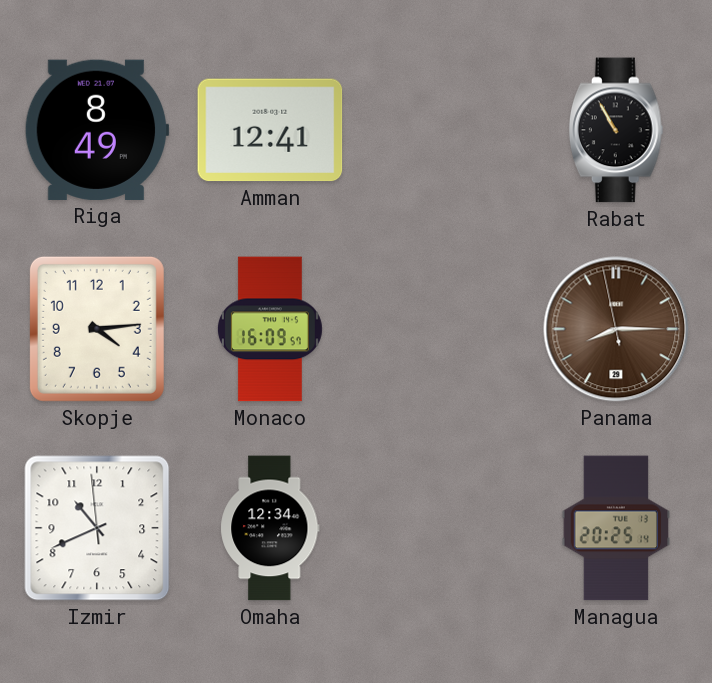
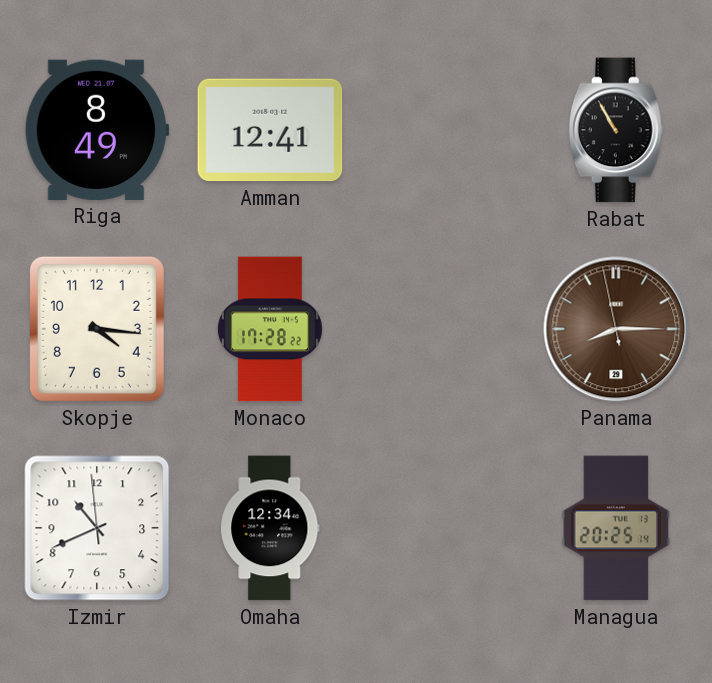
Skopje: 4:14 -> 4:16 (97, 329)
Monaco: 16:09 -> 17:28 (270, 329)
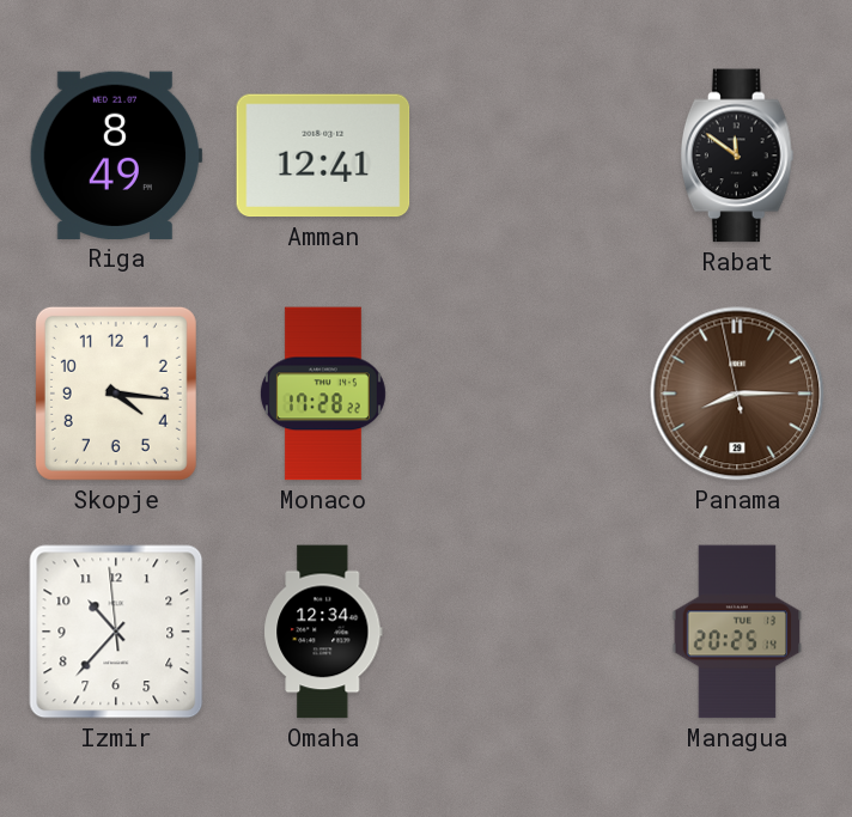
Rabat: 10:55 -> 11:51 (737, 156)
Izmir: 10:40 -> 10:36 (116, 632)
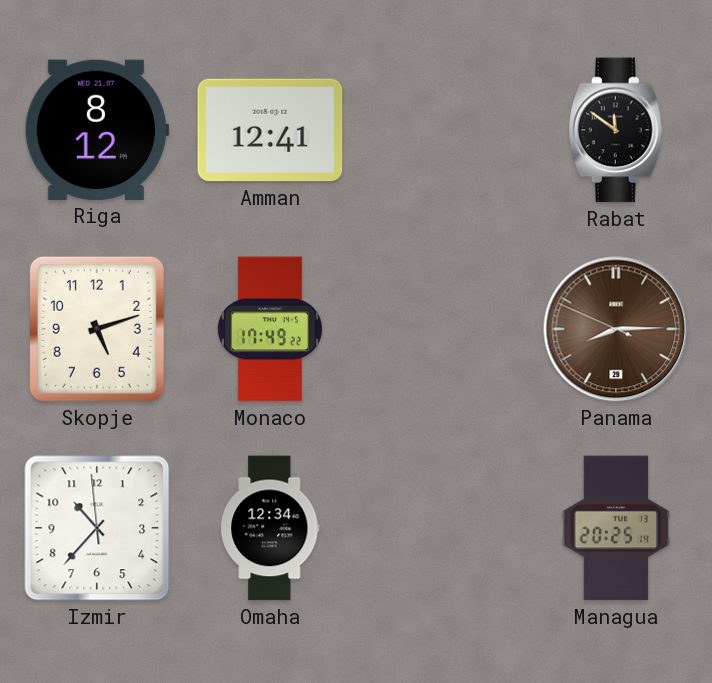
Riga: 8:49 -> 8:12 (97, 130)
Skopje: 4:16 -> 5:12 (97, 329)
Monaco: 17:28 -> 17:49 (270, 329)
Panama: 8:14:58 -> 8:14:49 (616, 329)
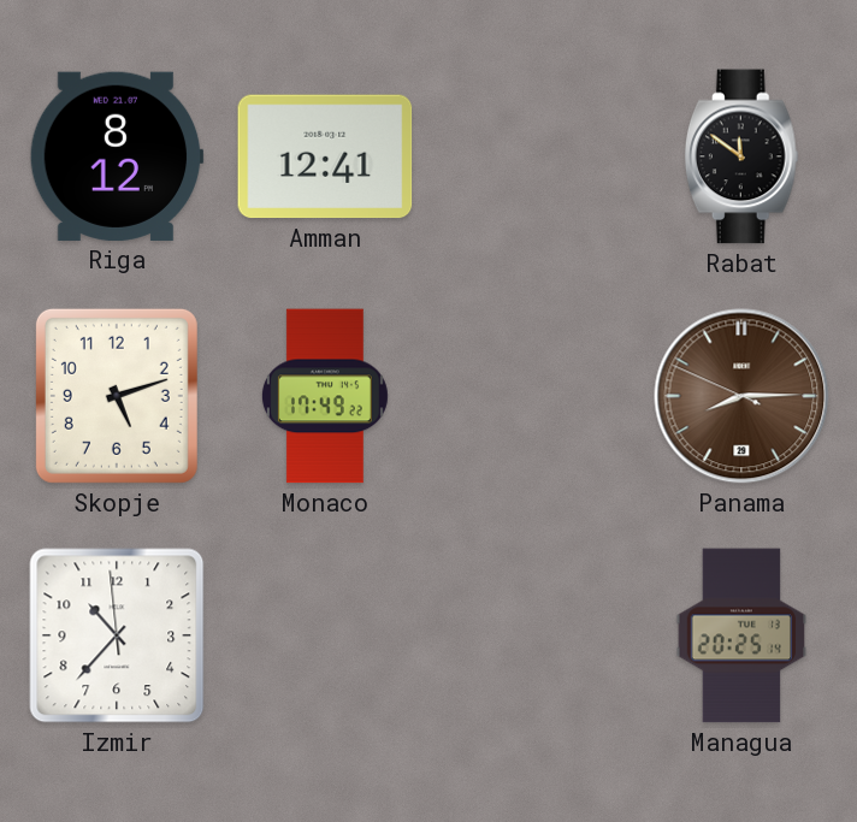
Omaha: 12:34 -> none (270, 528)
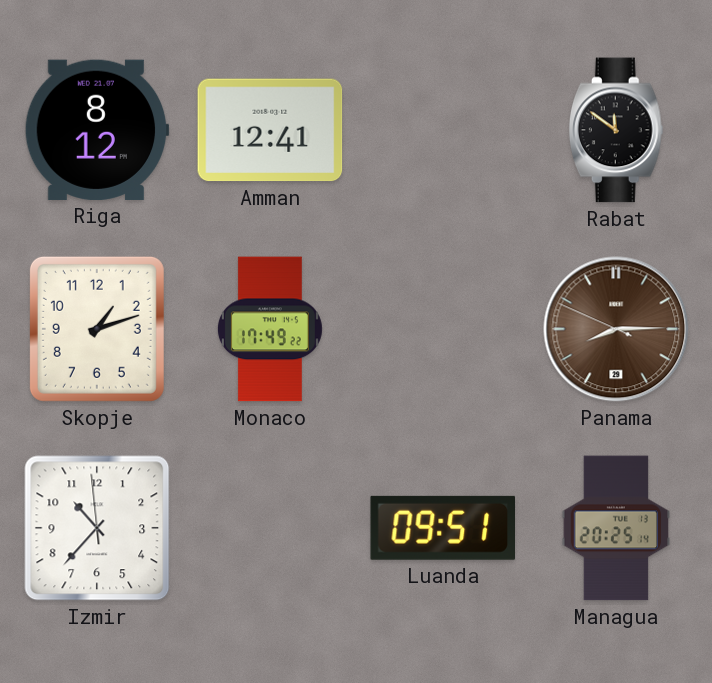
Skopje: 5:12 -> 1:12 (97, 329)
Luanda: none -> 09:51 (442, 528)
